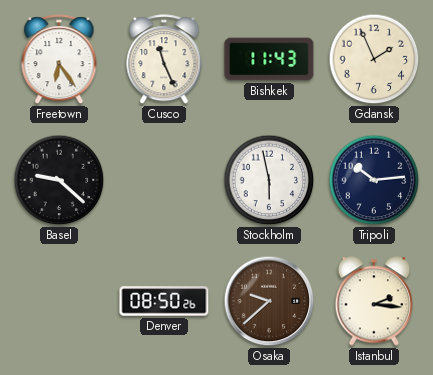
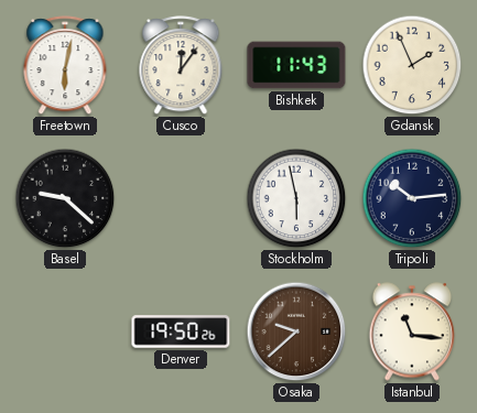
Freetown: 6:24 -> 6:02 (65, 66)
Cusco: 11:26 -> 12:06 (181, 66)
Denver: 08:50 -> 19:50 (181, 332)
Istanbul: 2:16 -> 11:16 (412, 332)
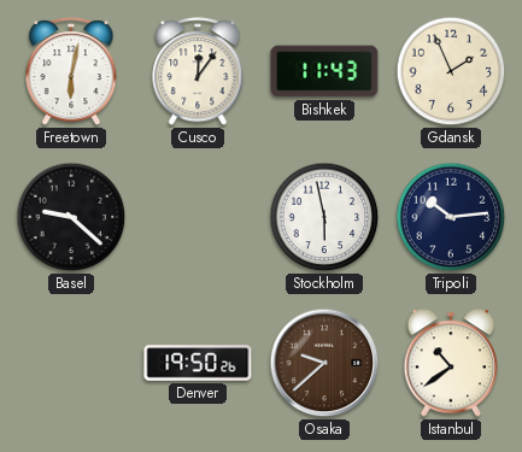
Istanbul: 11:16 -> 10:39 (451, 363)
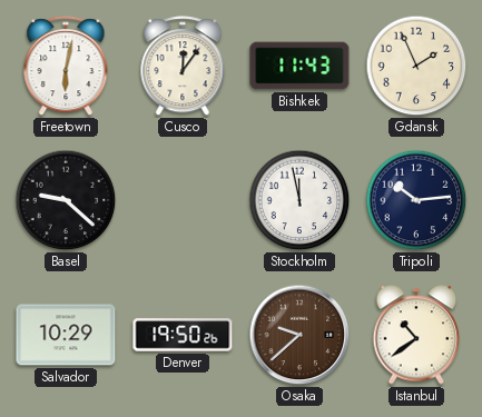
Stockholm: 5:58 -> 11:58 (299, 200)
Salvador: none -> 10:29 (66, 335)
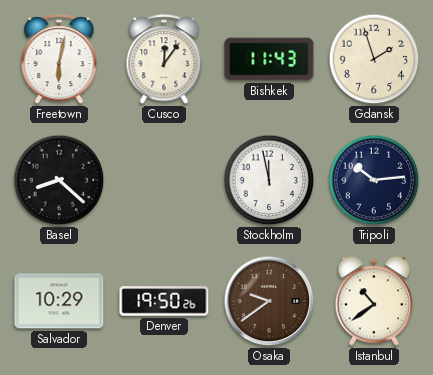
Gdansk: 1:56 -> 1:57 (374, 59)
Basel: 9:22 -> 8:22 (59, 180)
Osaka: 9:38 -> 9:39 (269, 301)
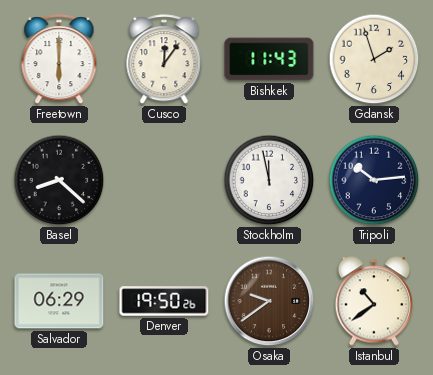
Freetown: 6:02 -> 6:00 (59, 60)
Salvador: 10:29 -> 06:29 (59, 301)
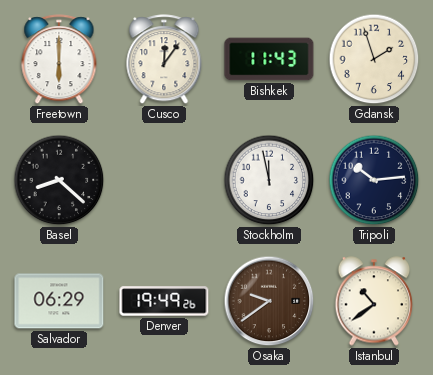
Denver: 19:50 -> 19:49 (164, 301)
